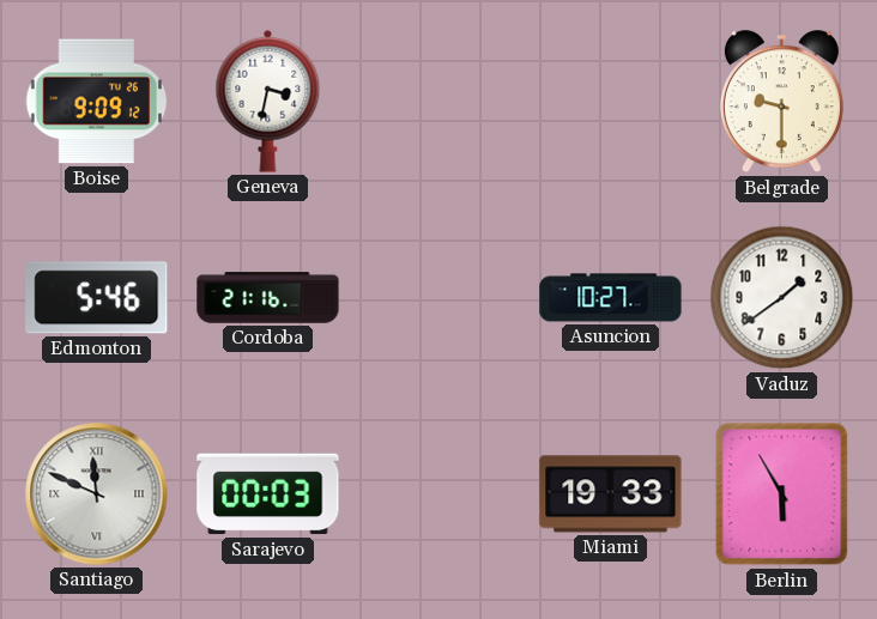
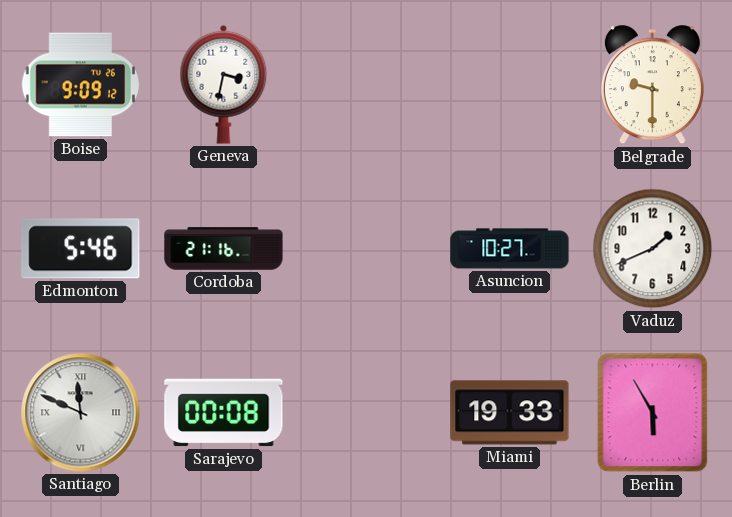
Vaduz: 1:39 -> 1:41 (653, 249)
Sarajevo: 00:03 -> 00:08 (224, 413)
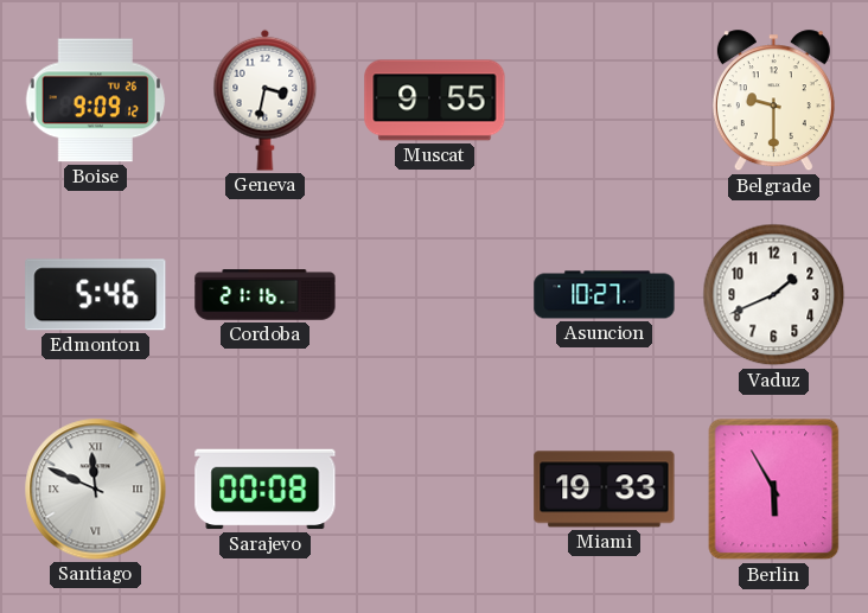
Muscat: none -> 9:55 (435, 101)
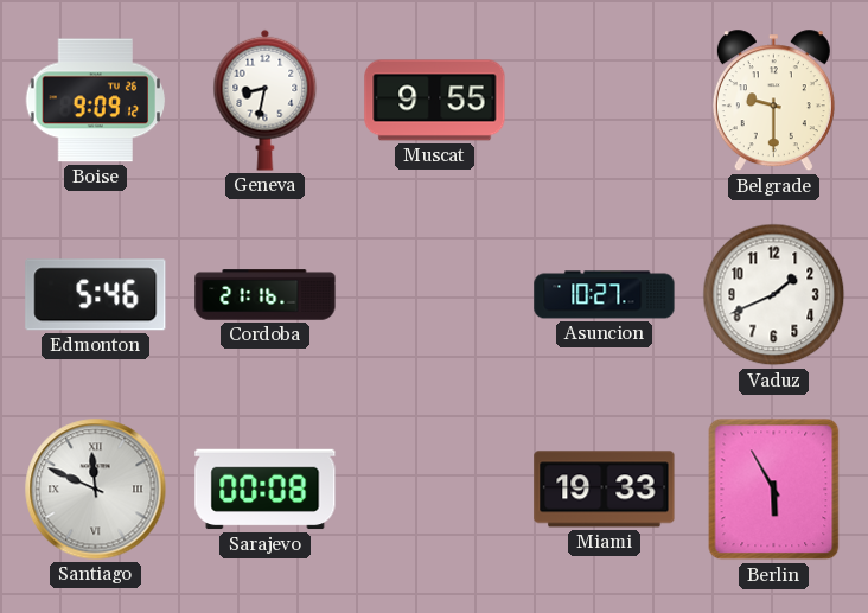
Geneva: 3:32 -> 8:32 (266, 100)
